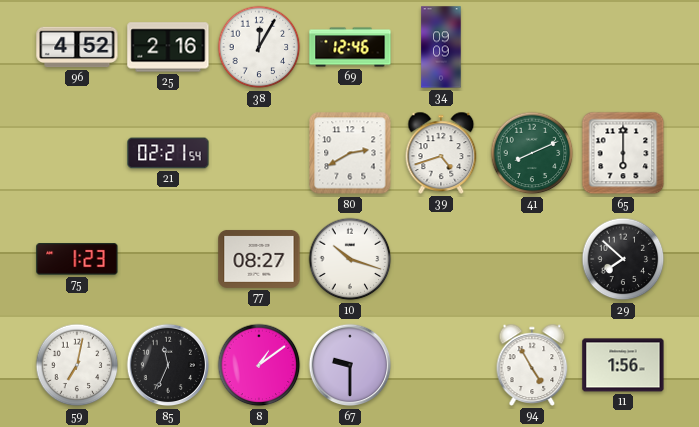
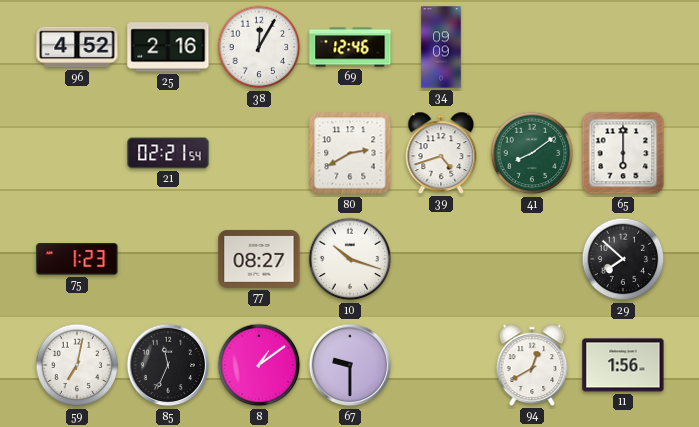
41: 8:11 -> 8:09 (532, 153)
94: 4:55 -> 12:40 (532, 365)
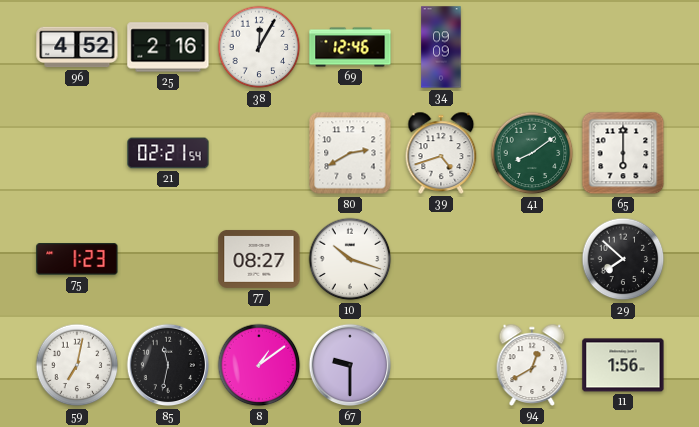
85: 11:34 -> 11:32 (168, 365)
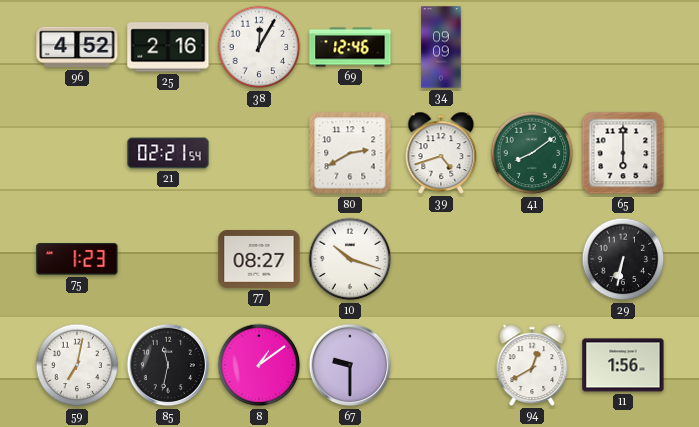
29: 7:52 -> 6:32 (623, 259)
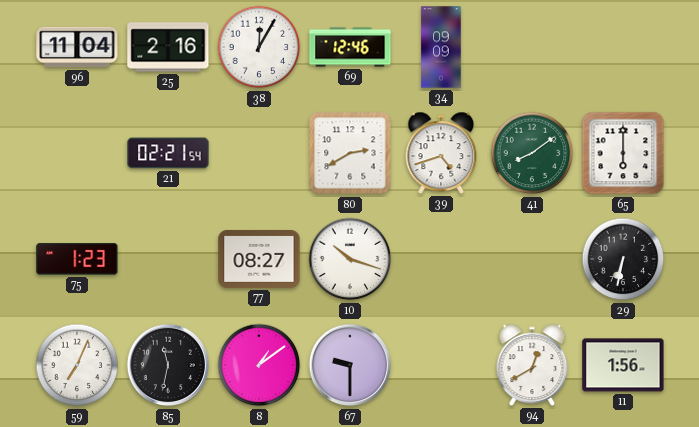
96: 4:52 -> 11:04 (77, 47)
59: 7:02 -> 7:04 (77, 365)
